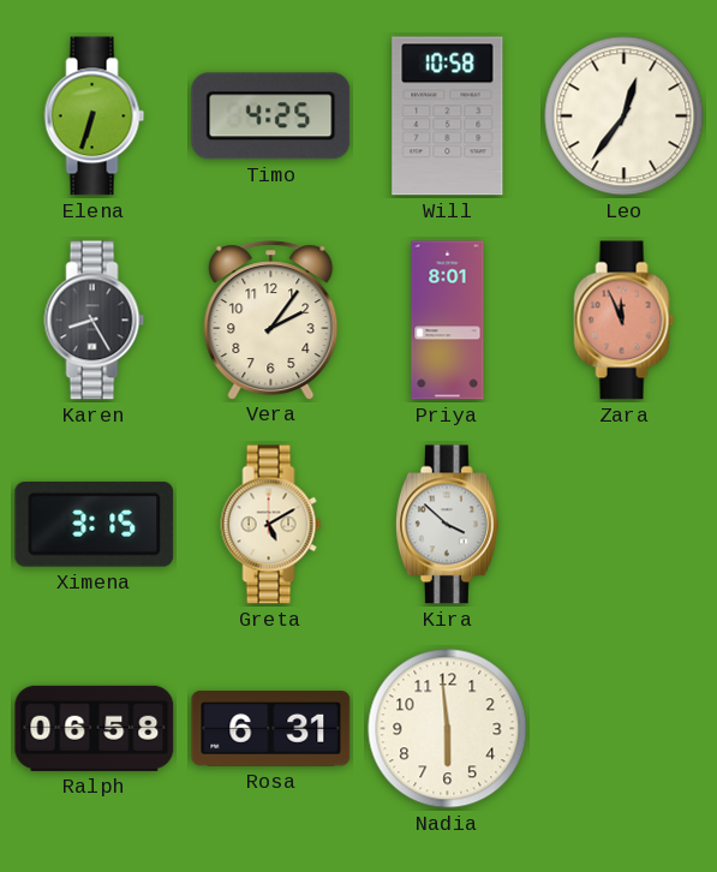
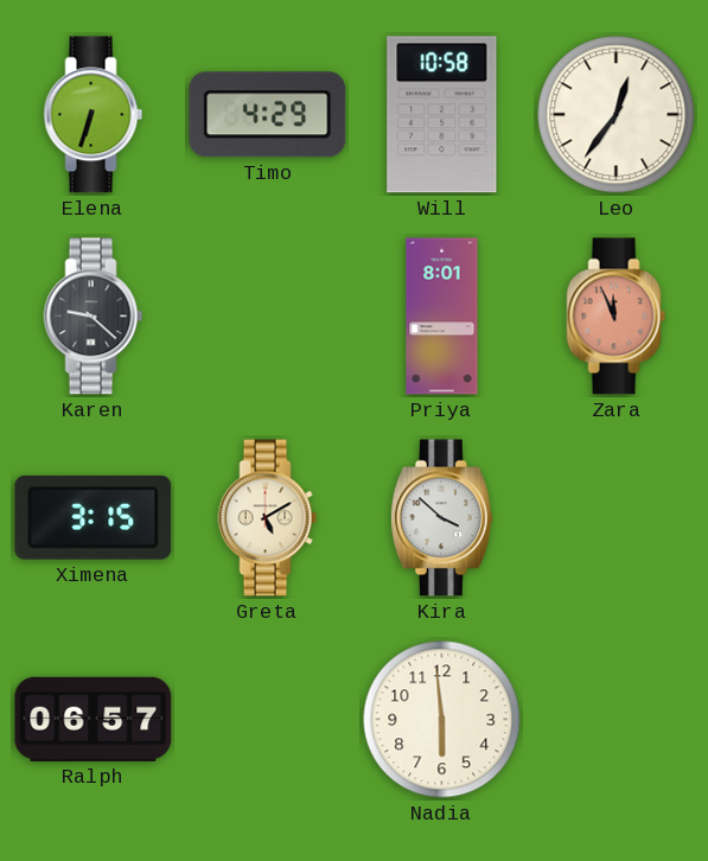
Timo: 4:25 -> 4:29 (268, 115)
Karen: 8:25 -> 9:22 (94, 317)
Vera: 2:06 -> none (271, 319)
Ralph: 06:58 -> 06:57 (94, 719)
Rosa: 6:31 -> none (271, 729)
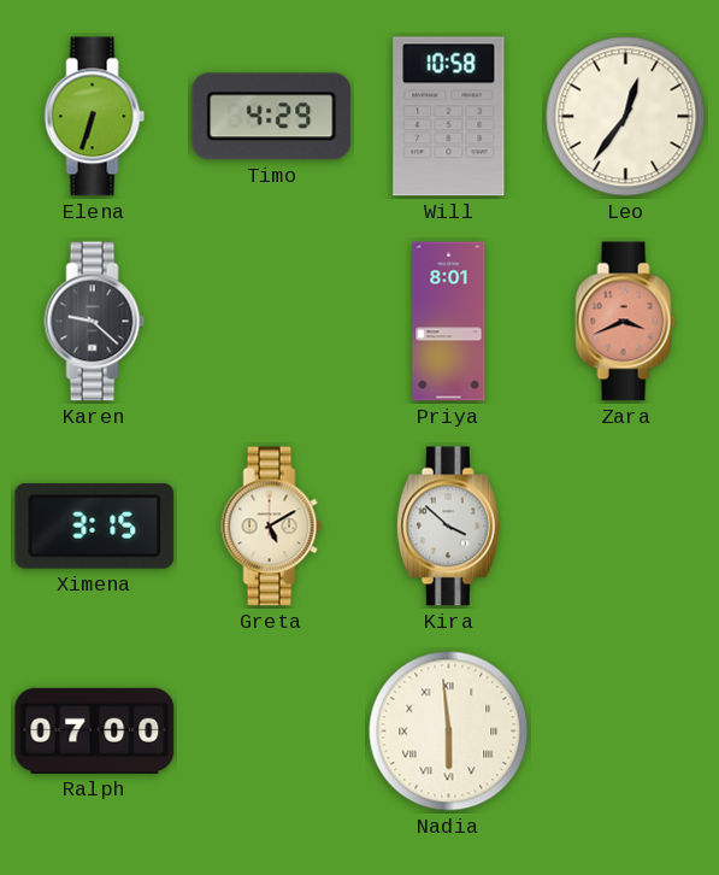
Zara: 11:56 -> 3:41 (626, 322)
Ralph: 06:57 -> 07:00 (95, 730)
Nadia numerals: Arabic -> Roman (449, 732)
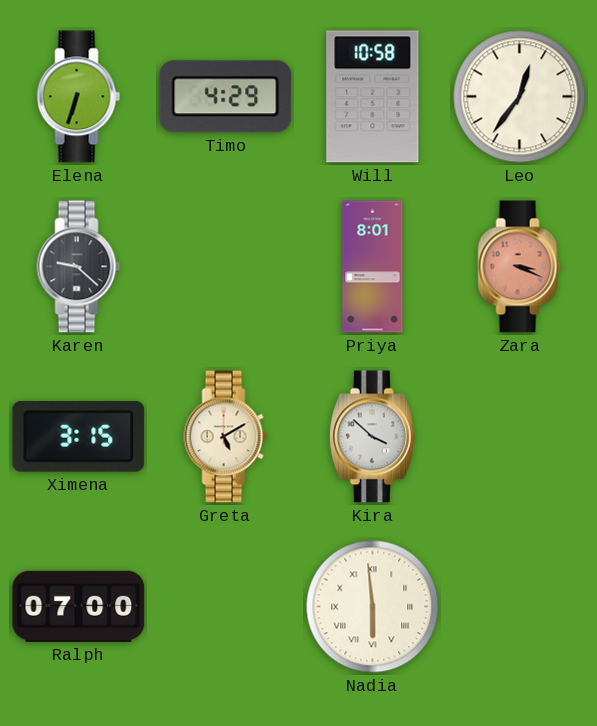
Zara: 3:41 -> 3:19 (520, 267)
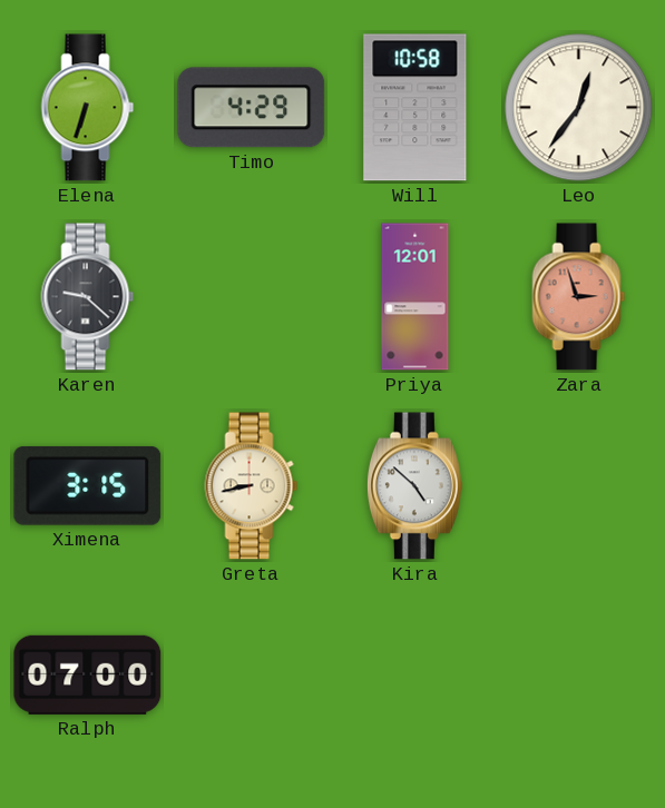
Priya: 8:01 -> 12:01 (415, 297)
Zara: 3:19 -> 2:57 (579, 297)
Greta: 5:10 -> 8:43 (252, 486)
Kira: 3:52 -> 4:52 (414, 486)
Nadia: 5:59 -> none (373, 607)
